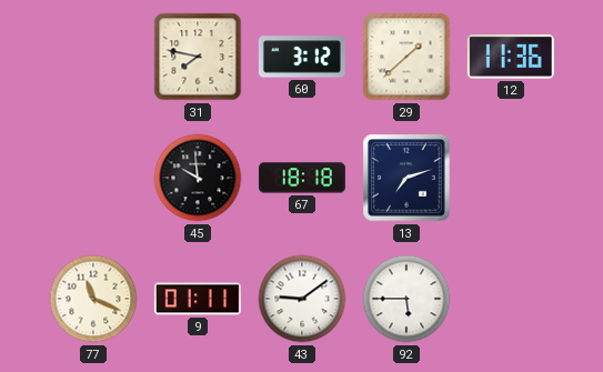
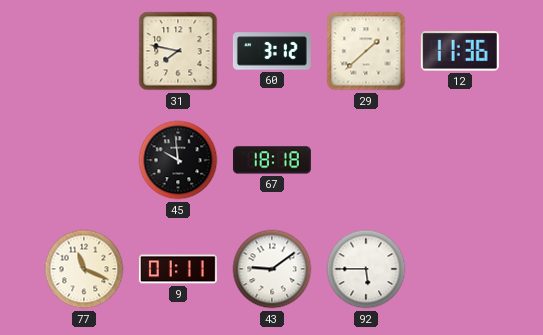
13: 7:12 -> none (406, 178)
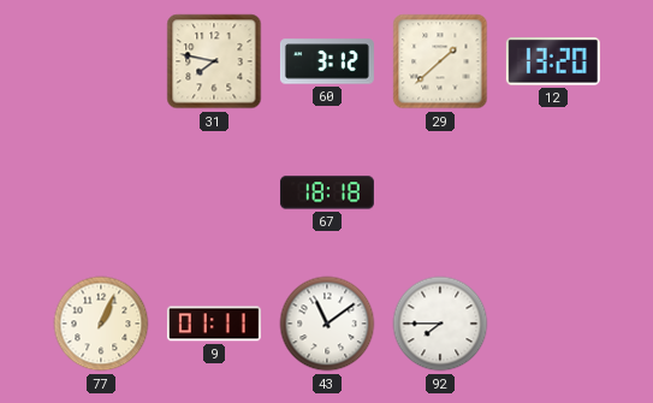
12: 11:36 -> 13:20 (553, 61)
45: 9:59 -> none (178, 160)
77: 11:19 -> 1:04 (101, 324)
43: 9:09 -> 11:09 (327, 324)
92: 5:45 -> 7:45 (440, 324)
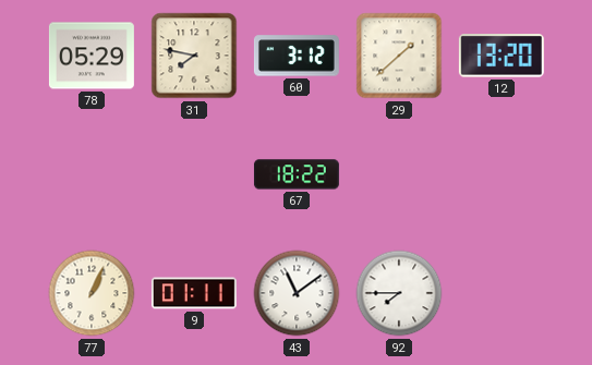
78: none -> 05:29 (92, 56)
67: 18:18 -> 18:22 (297, 174)
